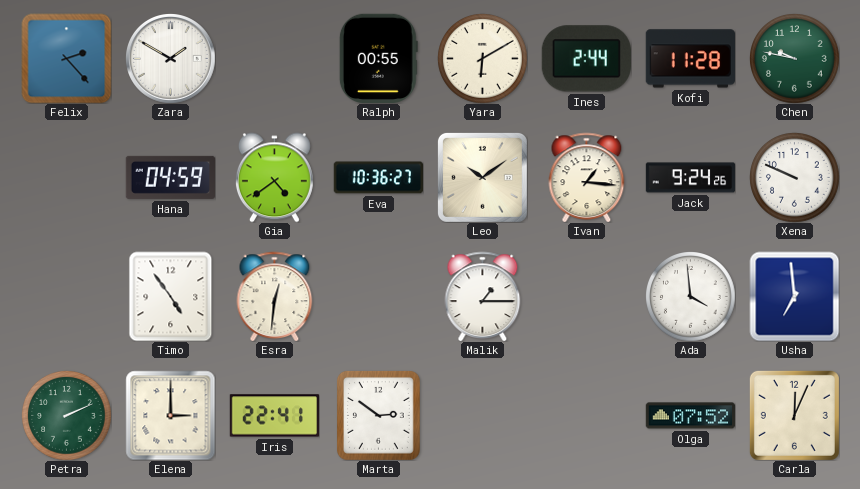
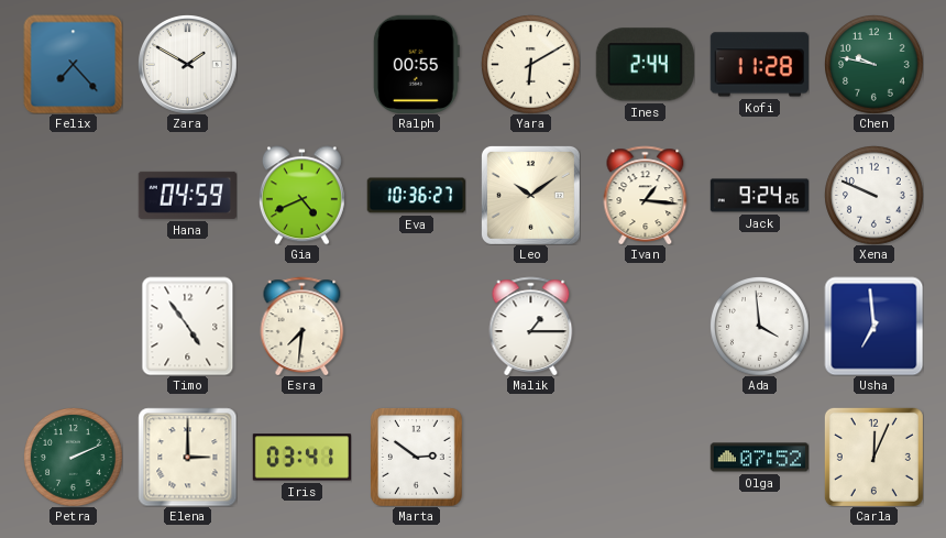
Felix: 2:23 -> 7:23 (73, 64)
Gia: 4:39 -> 4:41 (301, 195)
Esra: 12:31 -> 7:31 (302, 326)
Iris: 22:41 -> 03:41 (301, 458)
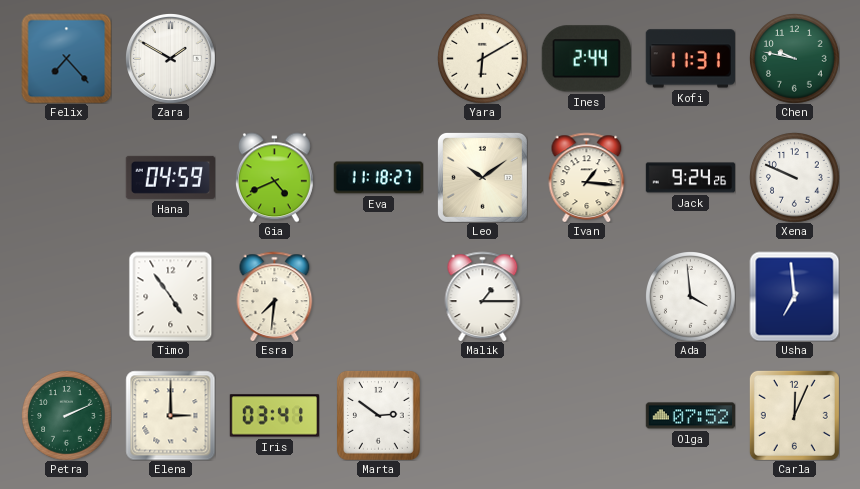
Ralph: 00:55 -> none (416, 64)
Kofi: 11:28 -> 11:31 (690, 59)
Eva: 10:36 -> 11:18 (378, 178)
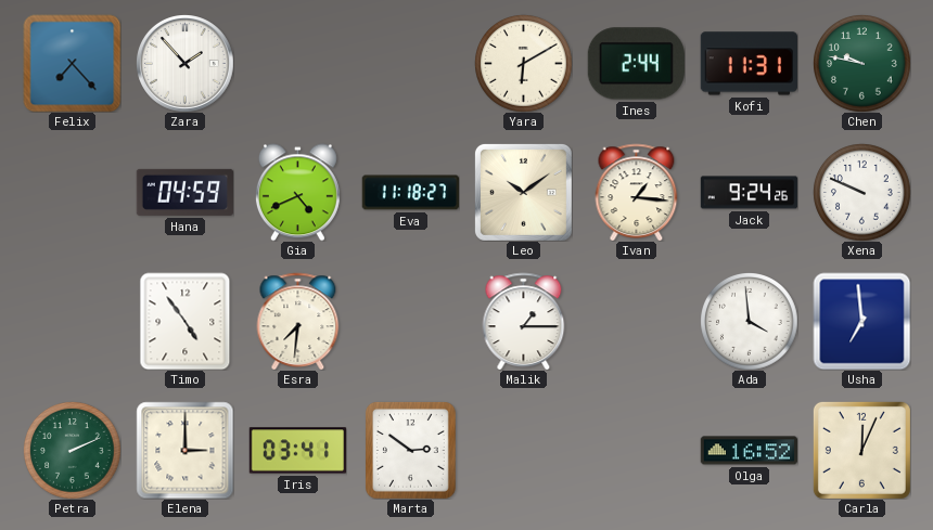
Zara: 1:50 -> 1:53 (186, 64)
Olga: 07:52 -> 16:52 (749, 451)
